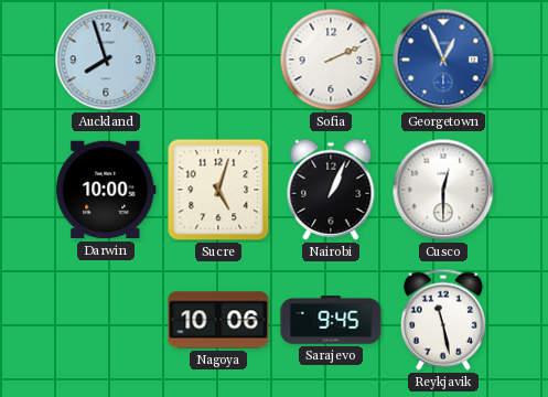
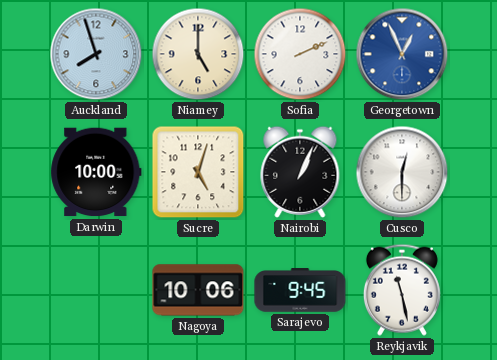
Niamey: none -> 5:00 (198, 54)
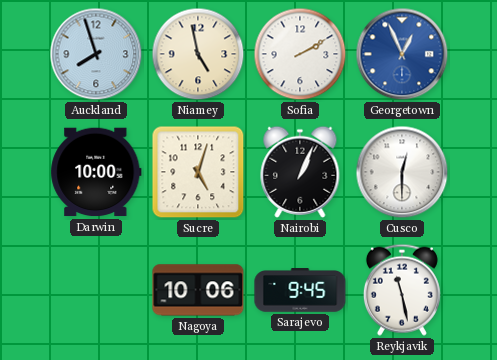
Niamey: 5:00 -> 4:58 (198, 54)
Sofia: 2:11 -> 2:10 (300, 54)
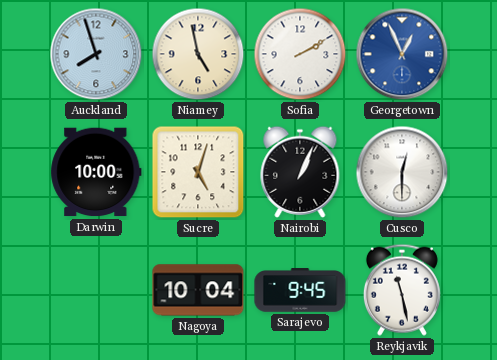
Nagoya: 10:06 -> 10:04 (198, 290)
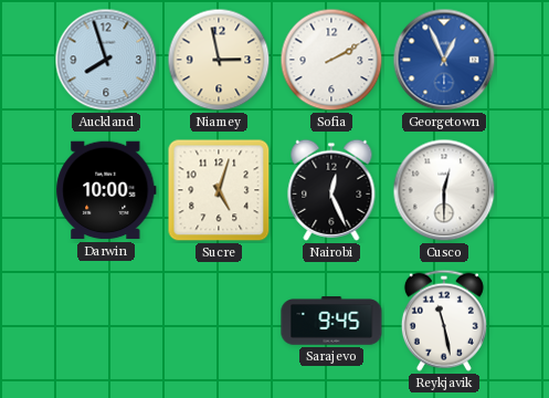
Niamey: 4:58 -> 2:58 (219, 60)
Nairobi: 1:04 -> 12:26 (331, 190)
Nagoya: 10:04 -> none (198, 290)
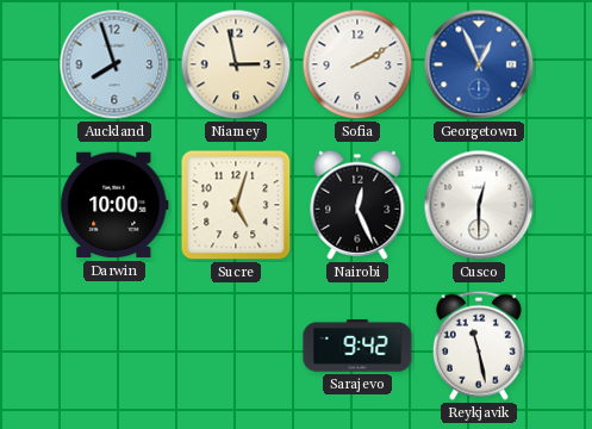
Sarajevo: 9:45 -> 9:42 (357, 346)
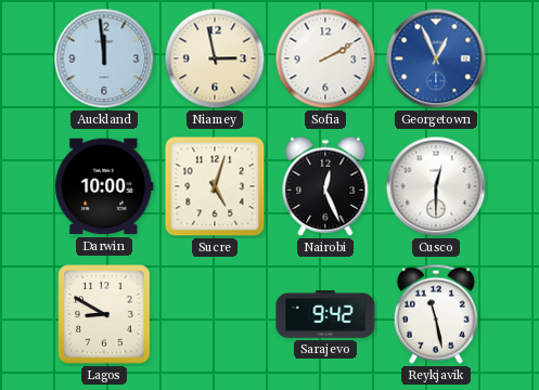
Auckland: 7:57 -> 11:59 (104, 58)
Lagos: none -> 8:50 (104, 314)
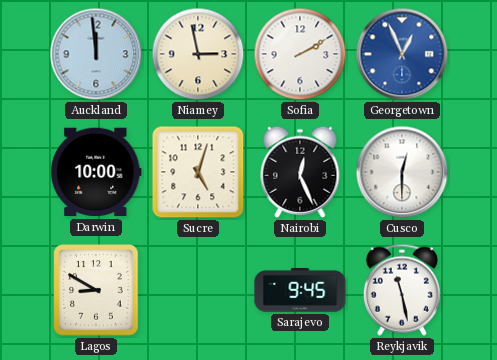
Sarajevo: 9:42 -> 9:45 (300, 290)
